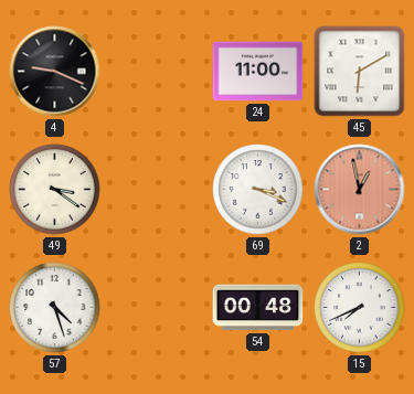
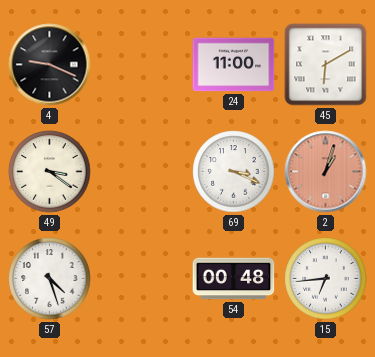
2: 12:58 -> 1:03 (326, 172)
15: 7:41 -> 6:44 (326, 279)
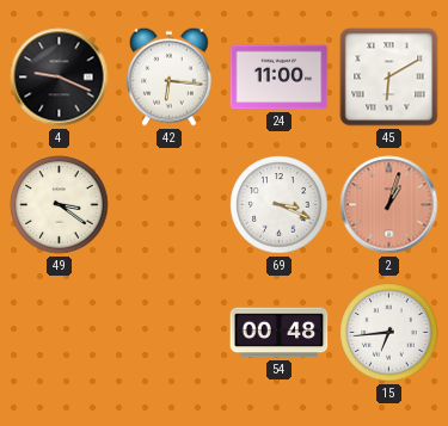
42: none -> 6:16 (170, 76)
57: 4:27 -> none (50, 279)
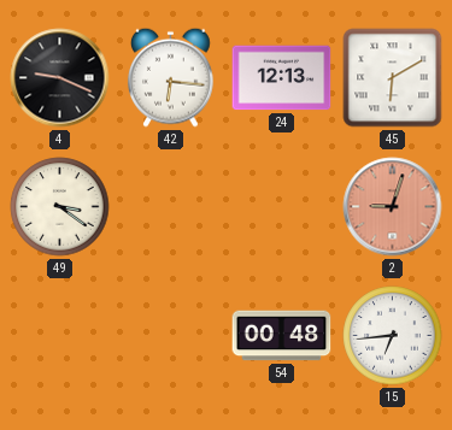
24: 11:00 -> 12:13 (282, 78)
69: 3:19 -> none (280, 205)
2: 1:03 -> 9:03 (393, 207)
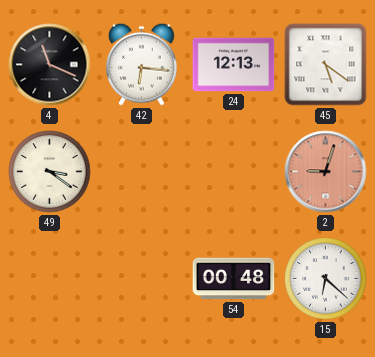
4: 9:19 -> 11:19 (50, 65)
45: 6:10 -> 5:21 (326, 65)
15: 6:44 -> 6:22 (326, 279)
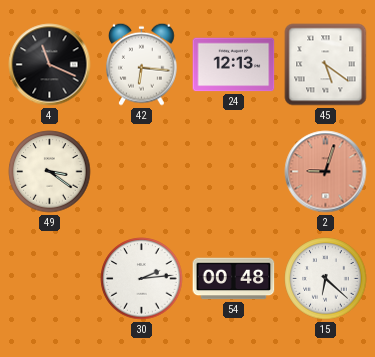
30: none -> 2:14 (142, 279)
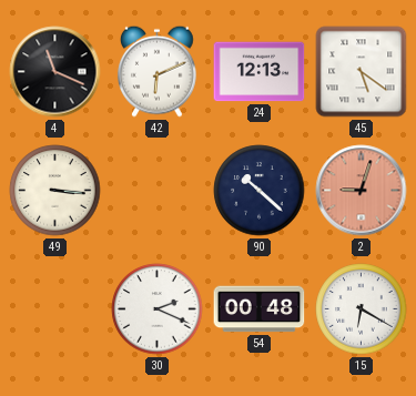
42: 6:16 -> 6:11 (158, 71)
49: 3:21 -> 3:16 (55, 191)
90: none -> 10:22 (260, 191)
30: 2:14 -> 2:19 (158, 309)
15: 6:22 -> 6:20 (362, 309)
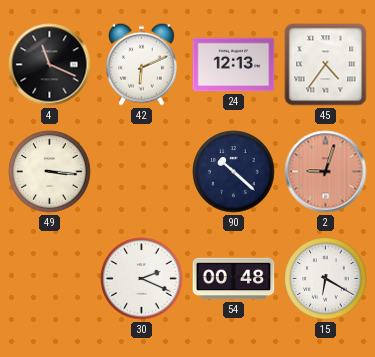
45: 5:21 -> 4:36 (326, 65)
